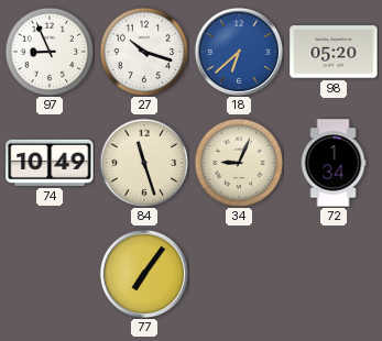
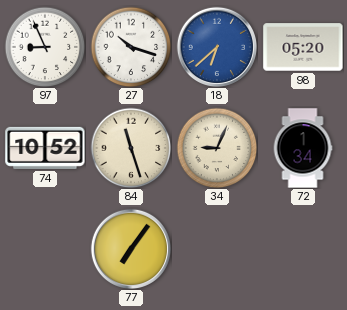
74: 10:49 -> 10:52 (45, 148)
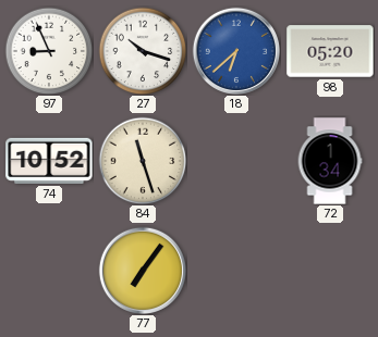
34: 9:04 -> none (217, 148)
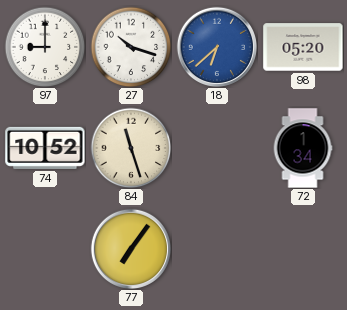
97: 8:56 -> 9:00 (45, 47)
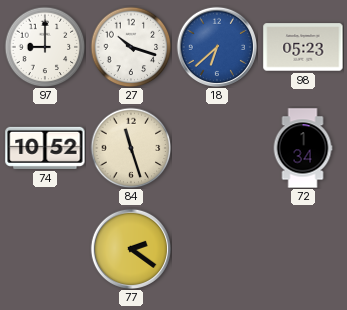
98: 05:20 -> 05:23 (303, 47)
77: 7:06 -> 2:21 (130, 248)
